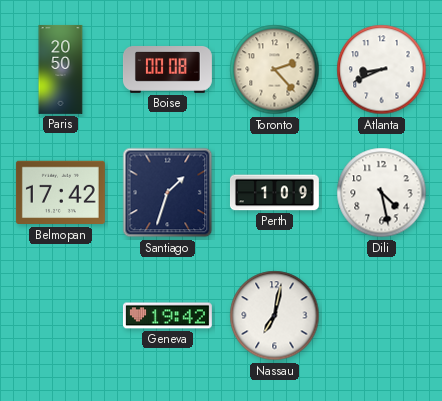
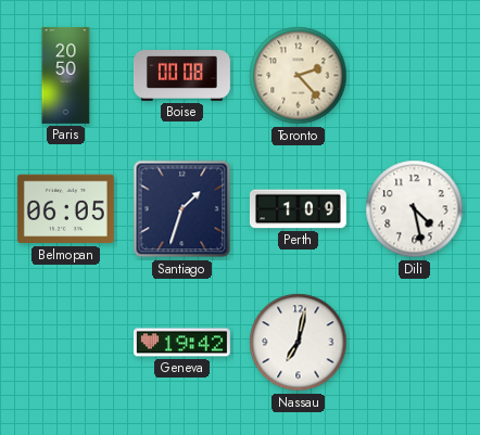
Atlanta: 8:41 -> none (382, 70)
Belmopan: 17:42 -> 06:05 (65, 209)
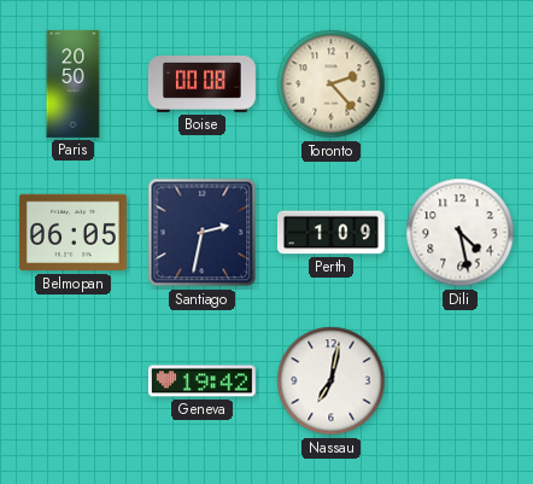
Santiago: 1:33 -> 2:32 (203, 233)
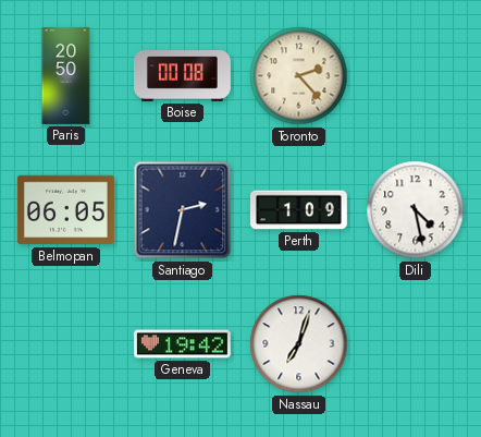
Nassau: 7:02 -> 7:03 (299, 344)
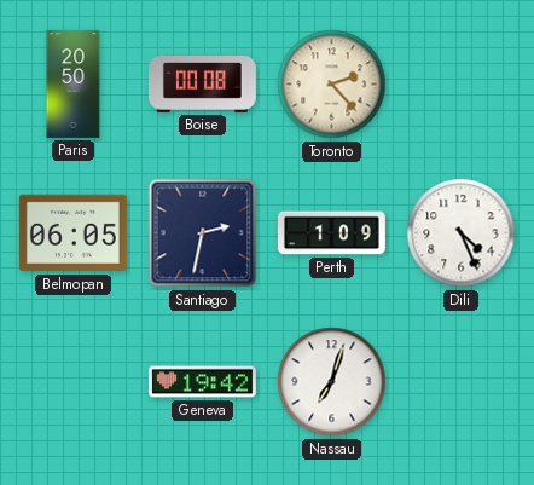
Dili: 4:28 -> 4:26 (462, 233)
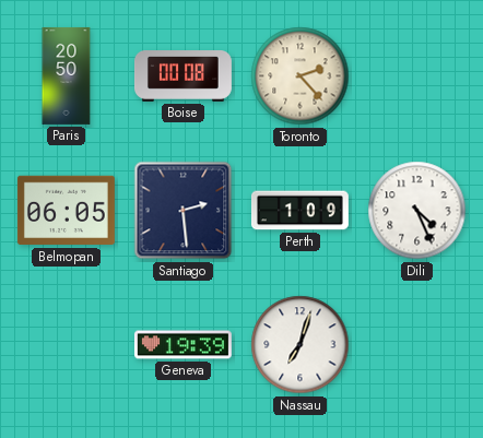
Santiago: 2:32 -> 2:29 (184, 211)
Geneva: 19:42 -> 19:39 (182, 345)
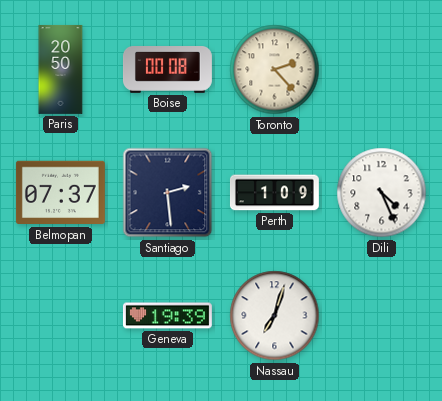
Belmopan: 06:05 -> 07:37 (60, 193)
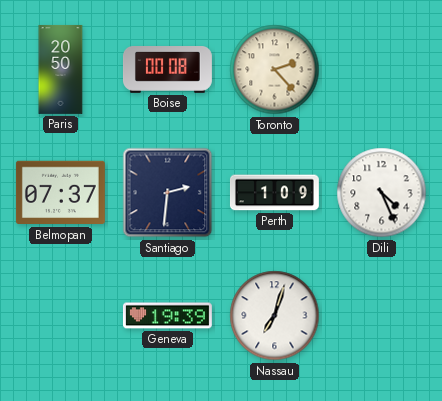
Santiago: 2:29 -> 2:31 (168, 193)
